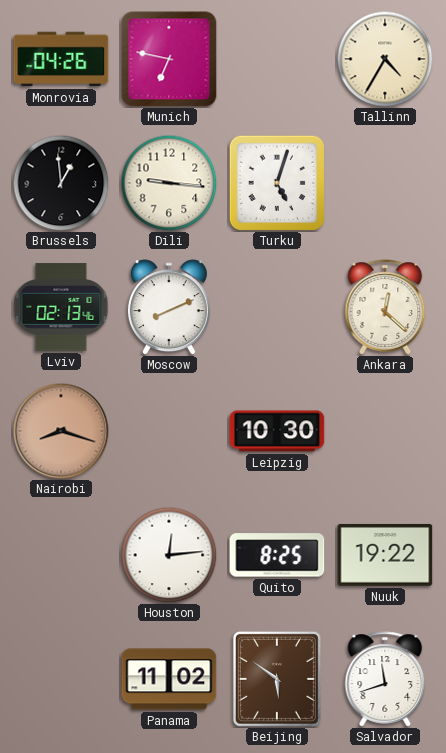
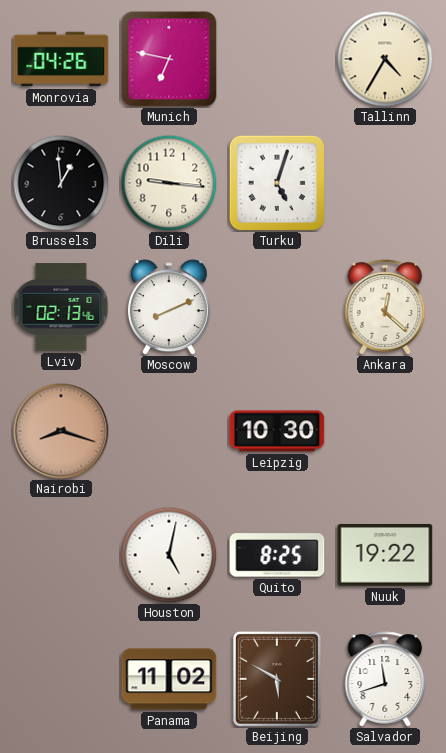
Houston: 12:14 -> 5:02 (169, 555)
Beijing: 5:51 -> 5:50 (277, 679)
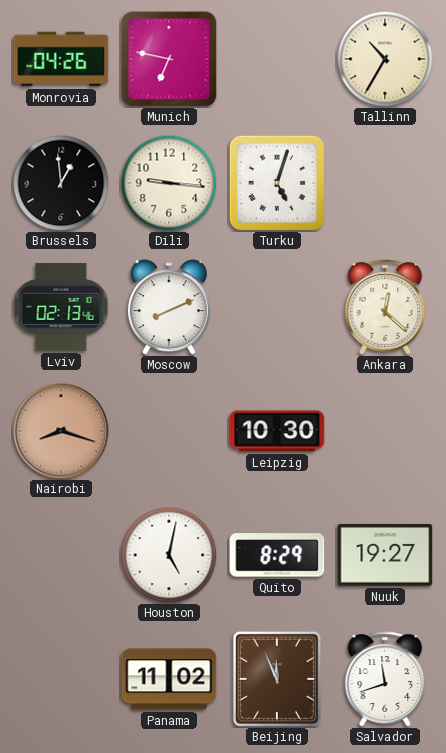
Tallinn: 4:35 -> 10:35 (385, 59)
Quito: 8:25 -> 8:29 (277, 555)
Nuuk: 19:22 -> 19:27 (385, 555)
Beijing: 5:50 -> 11:56 (277, 679)
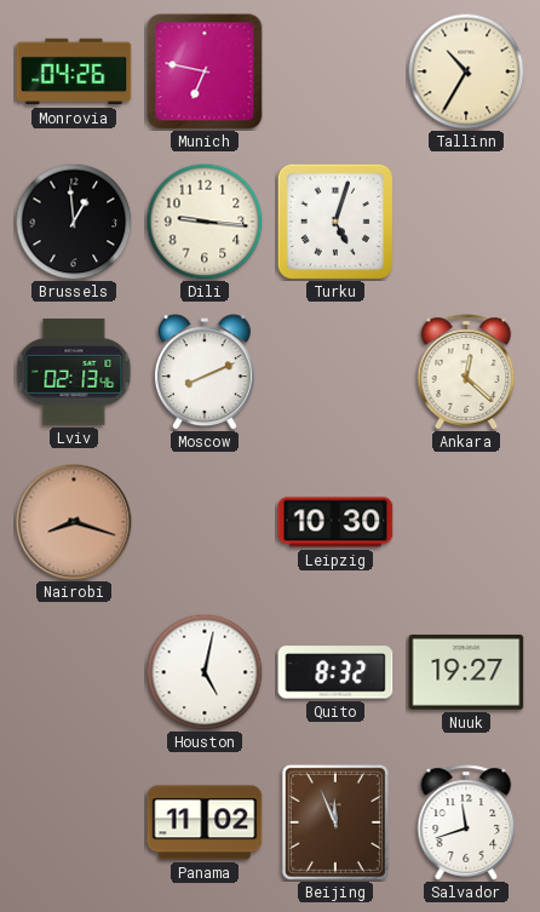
Quito: 8:29 -> 8:32 (335, 672)
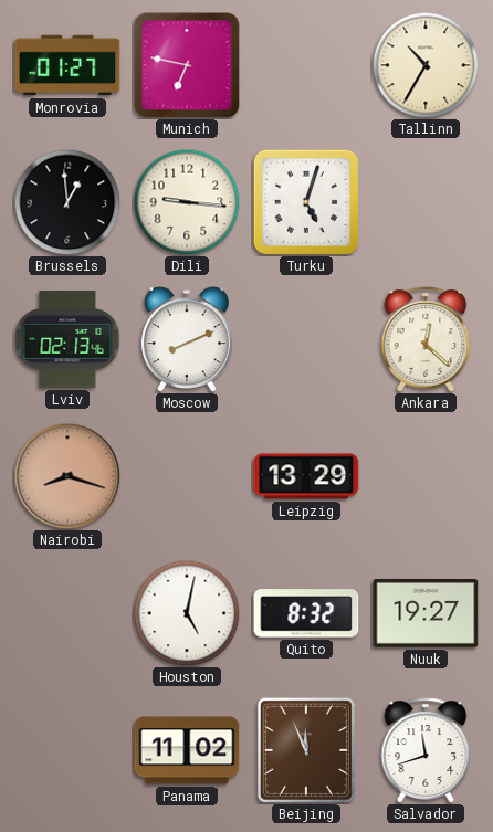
Monrovia: 04:26 -> 01:27 (67, 65)
Leipzig: 10:30 -> 13:29 (306, 476)
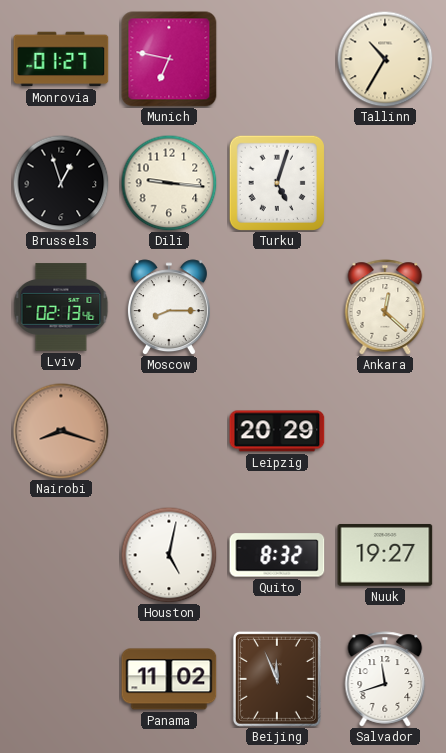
Brussels: 12:59 -> 12:57 (61, 183)
Moscow: 8:11 -> 8:15 (169, 307)
Leipzig: 13:29 -> 20:29 (277, 431)
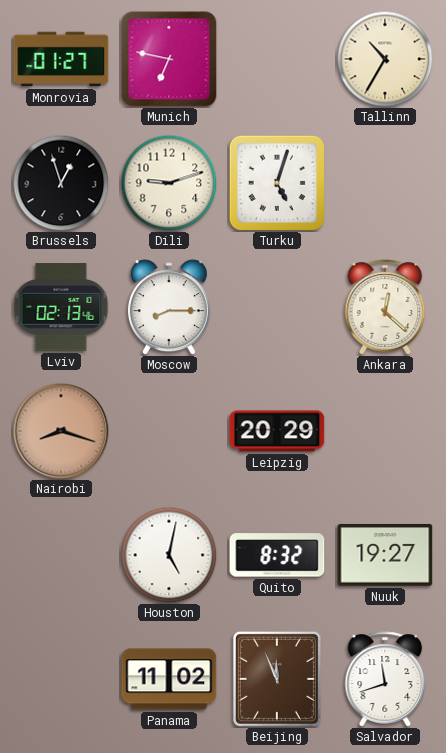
Dili: 9:16 -> 9:12 (169, 183)
